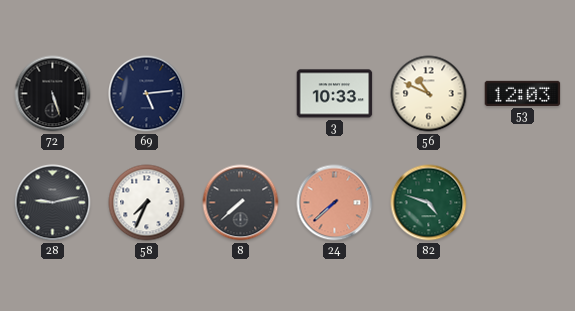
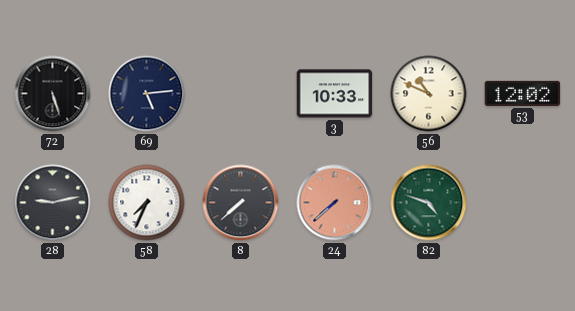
53: 12:03 -> 12:02 (523, 93)
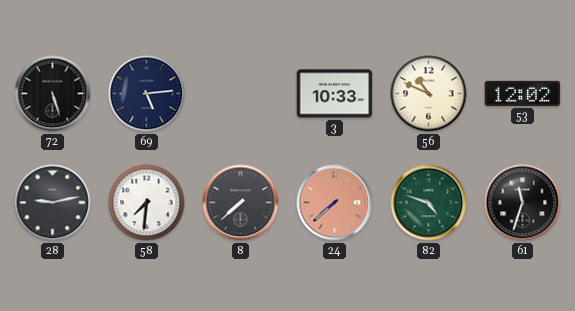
58: 7:34 -> 7:31 (147, 203)
61: none -> 11:33 (523, 203)
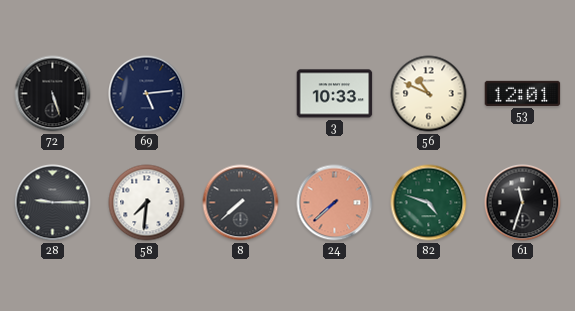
53: 12:02 -> 12:01 (523, 93)
28: 9:13 -> 9:15 (53, 203)
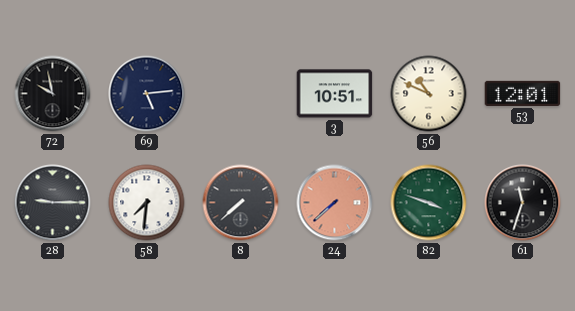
72: 5:27 -> 9:58 (53, 94)
3: 10:33 -> 10:51 (335, 94)
82: 4:48 -> 3:48 (429, 203)
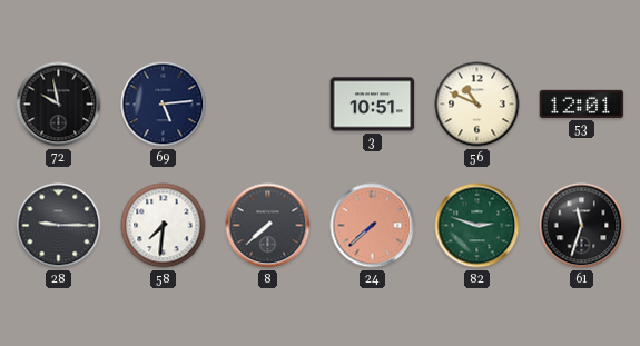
82: 3:48 -> 2:48 (477, 226)
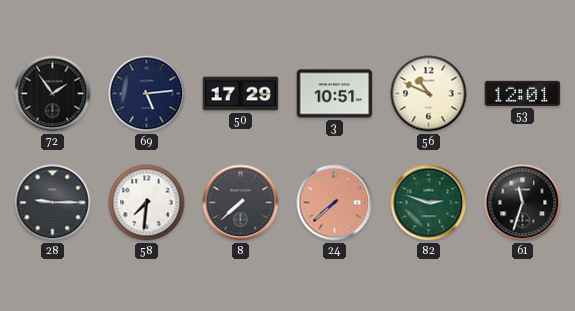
72: 9:58 -> 1:54 (53, 94)
50: none -> 17:29 (241, 94)
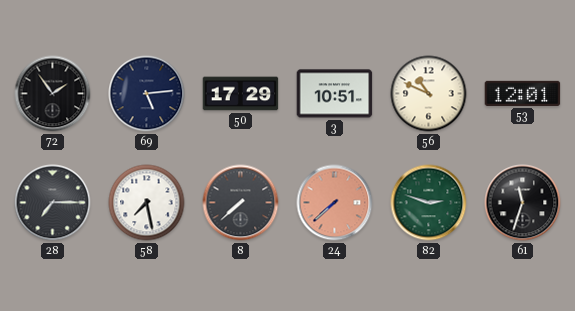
28: 9:15 -> 7:15 (53, 203)
58: 7:31 -> 7:28 (147, 203)
